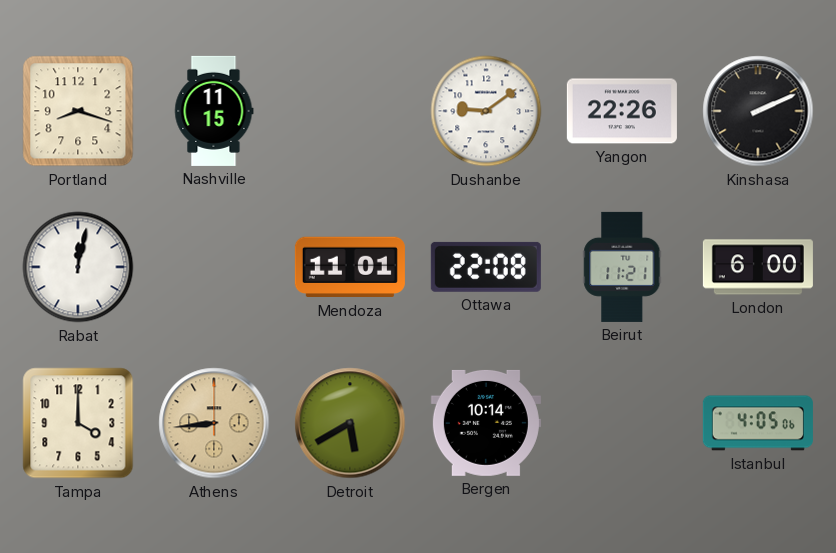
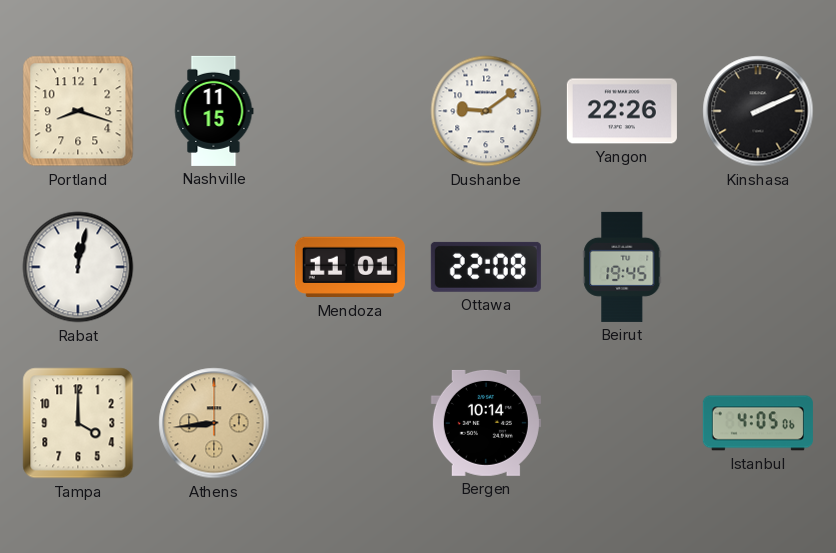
Beirut: 11:21 -> 19:45 (622, 267)
London: 6:00 -> none (758, 267)
Detroit: 5:40 -> none (350, 423)
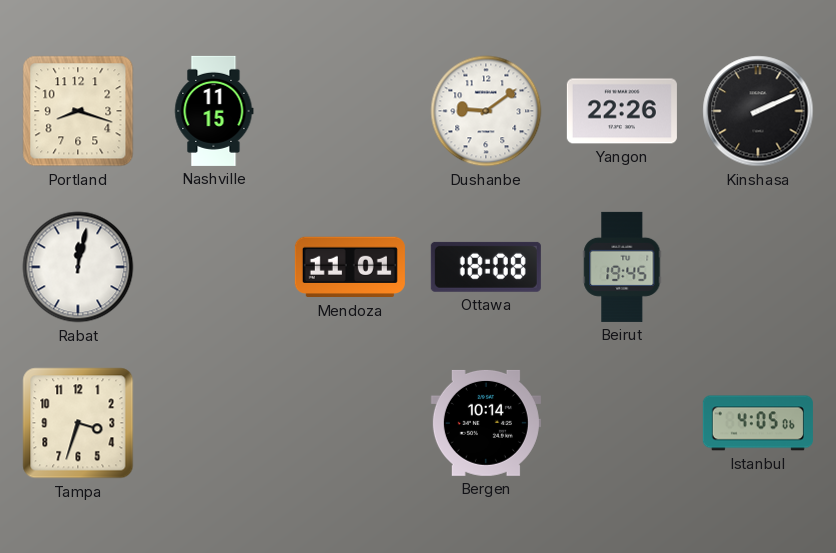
Ottawa: 22:08 -> 18:08 (486, 267)
Tampa: 4:00 -> 3:33 (78, 423)
Athens: 8:44 -> none (214, 423)
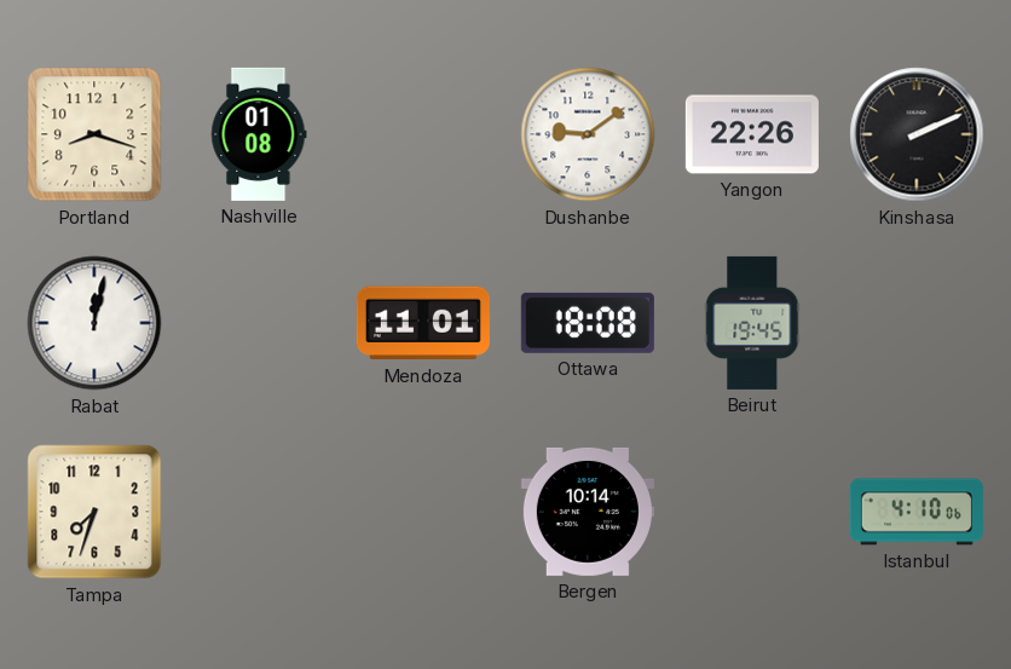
Nashville: 11:15 -> 01:08 (259, 134)
Tampa: 3:33 -> 7:33 (94, 512)
Istanbul: 4:05 -> 4:10 (917, 512)
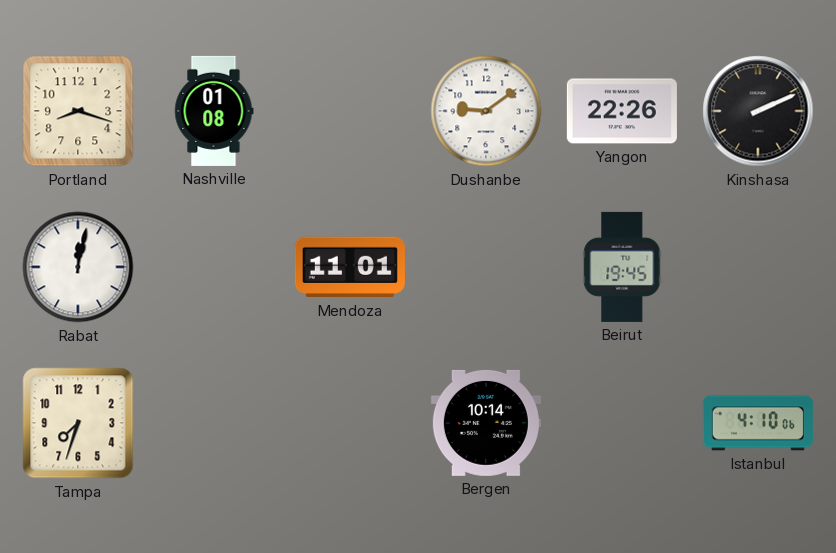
Ottawa: 18:08 -> none (588, 323)
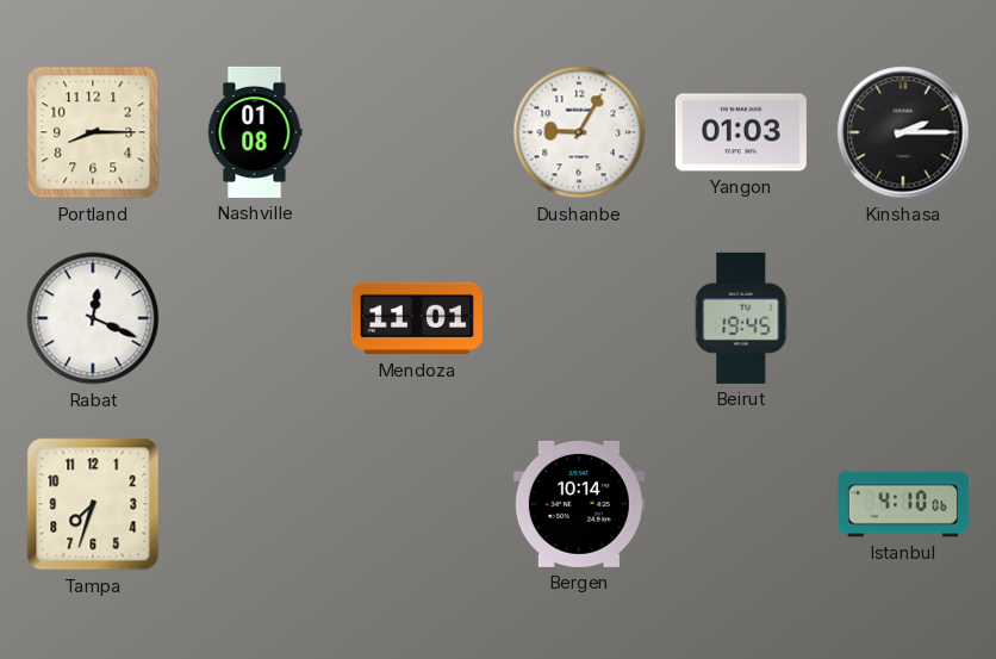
Portland: 8:18 -> 8:15 (93, 132)
Dushanbe: 9:09 -> 9:05 (579, 132)
Yangon: 22:26 -> 01:03 (741, 132)
Kinshasa: 2:11 -> 2:15 (903, 132)
Rabat: 12:02 -> 12:19 (93, 318)
